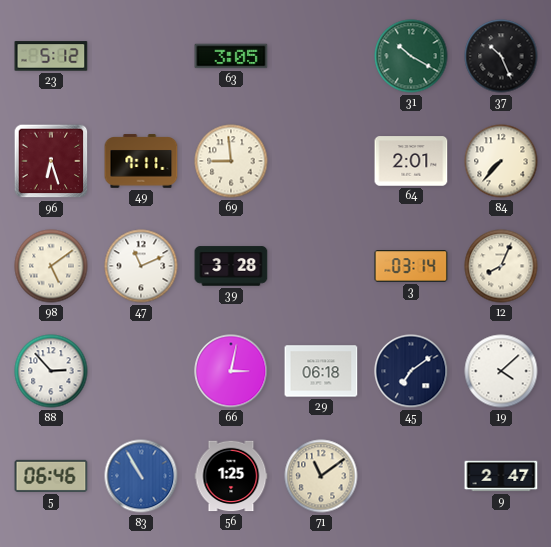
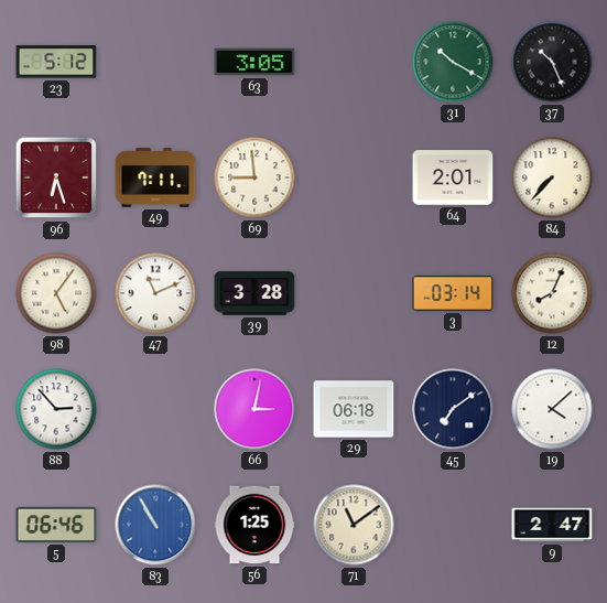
98: 5:09 -> 5:06 (56, 293)
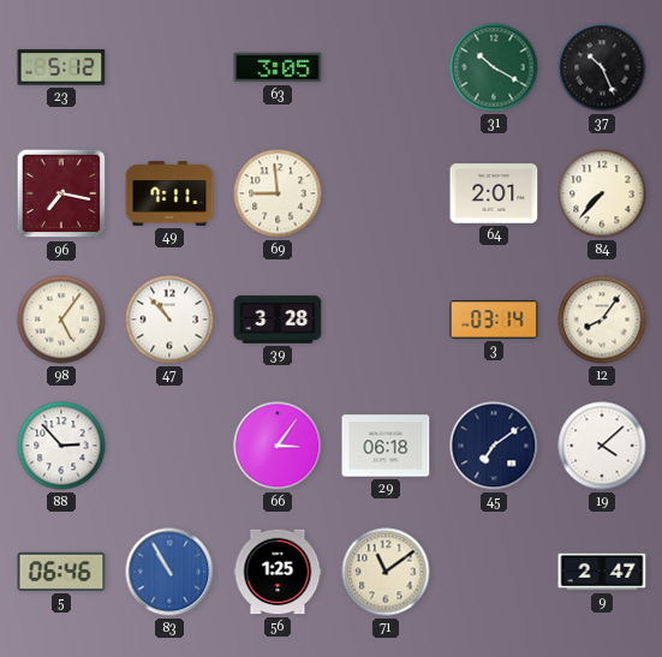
96: 6:27 -> 7:17 (61, 193)
47: 11:11 -> 10:53 (169, 319)
12: 8:04 -> 8:06 (602, 319)
66: 3:02 -> 3:06 (278, 446)
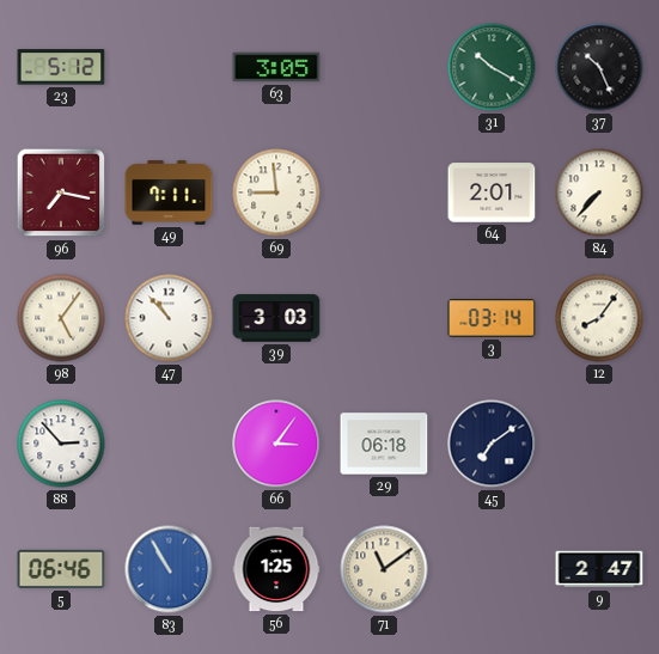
39: 3:28 -> 3:03 (276, 318)
19: 4:08 -> none (602, 446)
